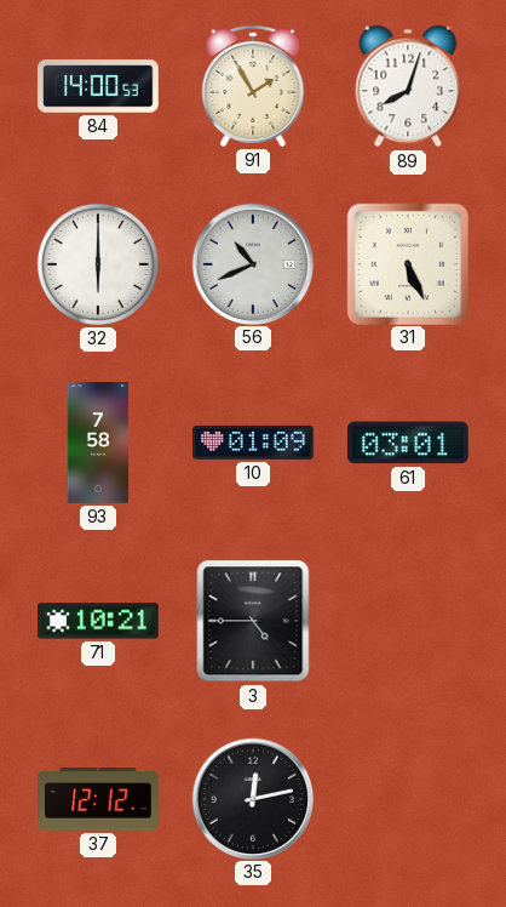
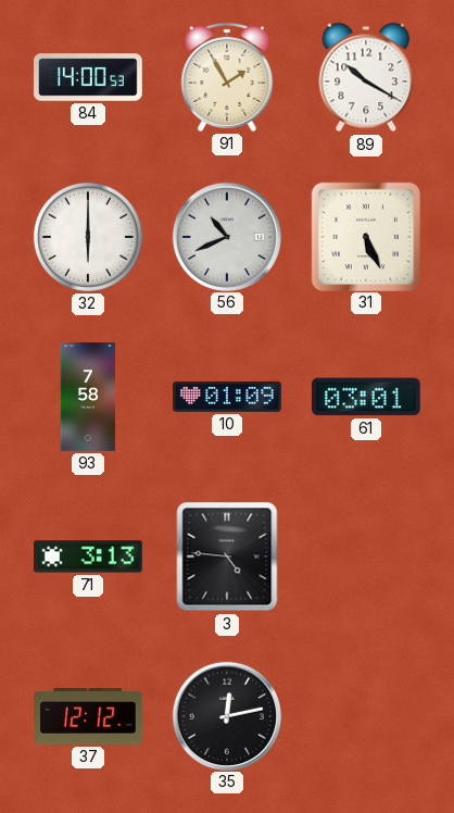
89: 8:03 -> 10:20 (366, 77)
71: 10:21 -> 3:13 (89, 556)
3: 4:45 -> 4:46 (227, 556)
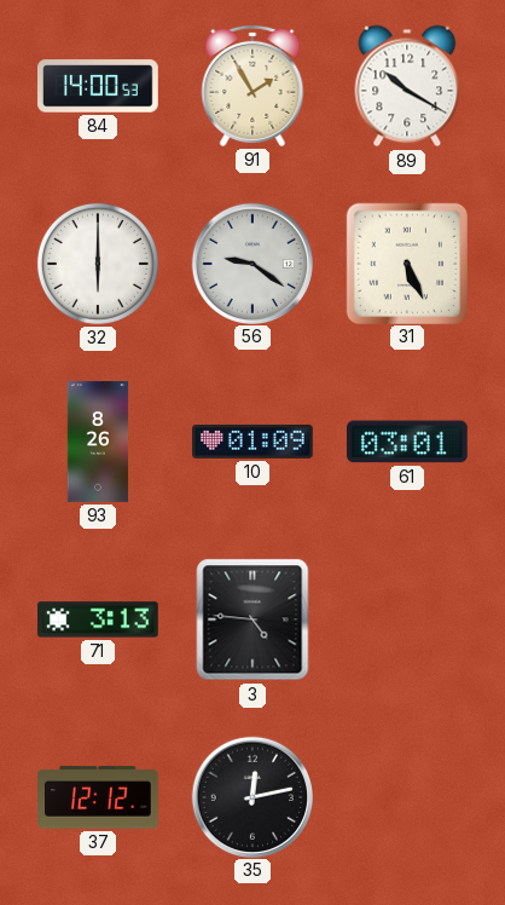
56: 10:41 -> 9:21 (251, 263)
93: 7:58 -> 8:26 (98, 442)
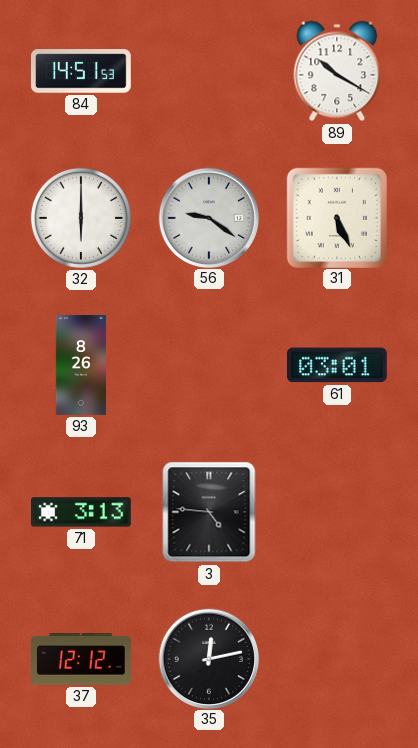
84: 14:00 -> 14:51 (82, 71)
91: 1:55 -> none (252, 86)
10: 01:09 -> none (254, 442)
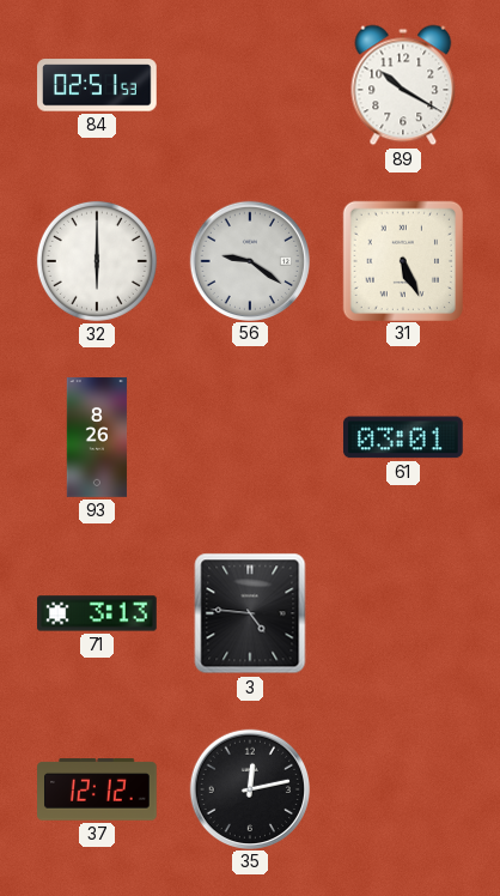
84: 14:51 -> 02:51 (98, 85)
